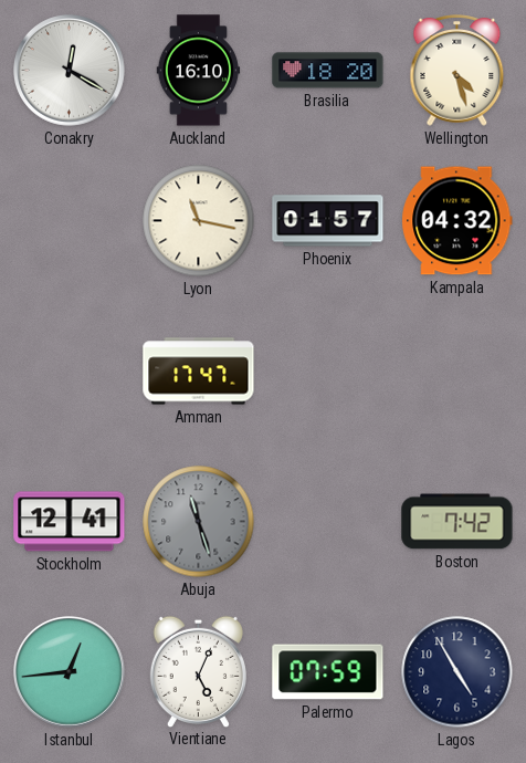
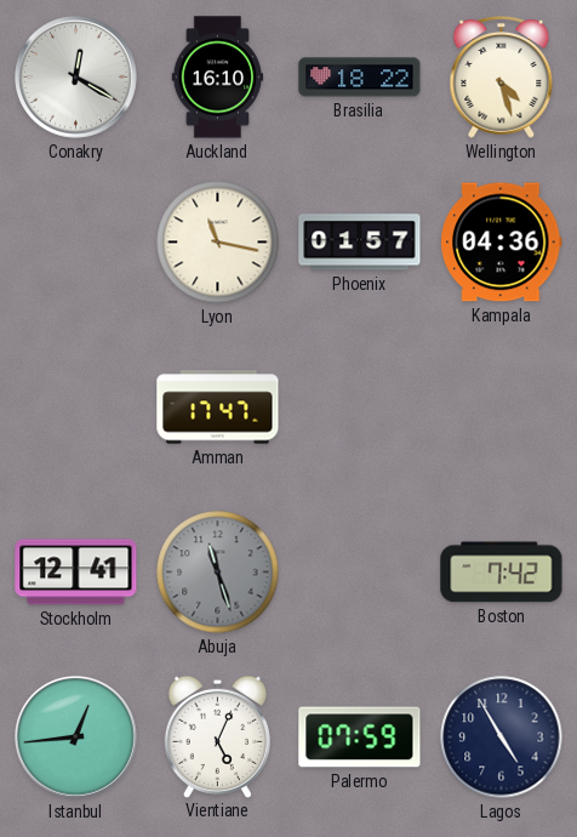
Brasilia: 18:20 -> 18:22 (360, 78)
Kampala: 04:32 -> 04:36 (502, 243)
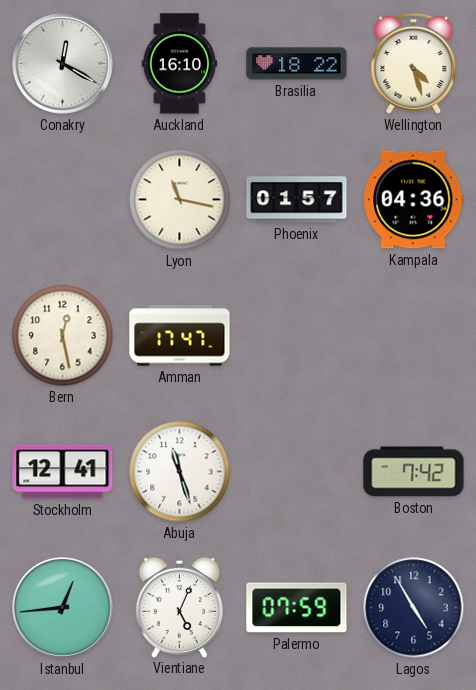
Bern: none -> 12:28 (63, 336)
Abuja dial: grey -> white (180, 472)
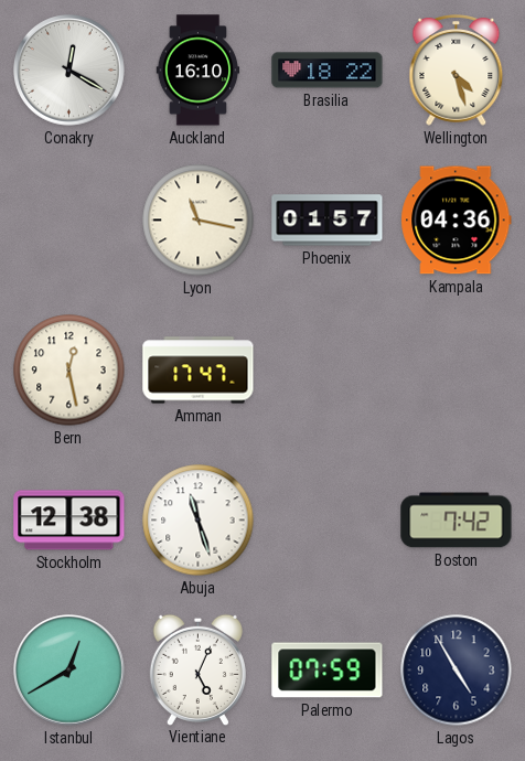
Stockholm: 12:41 -> 12:38 (69, 521)
Istanbul: 12:44 -> 12:40 (69, 671)
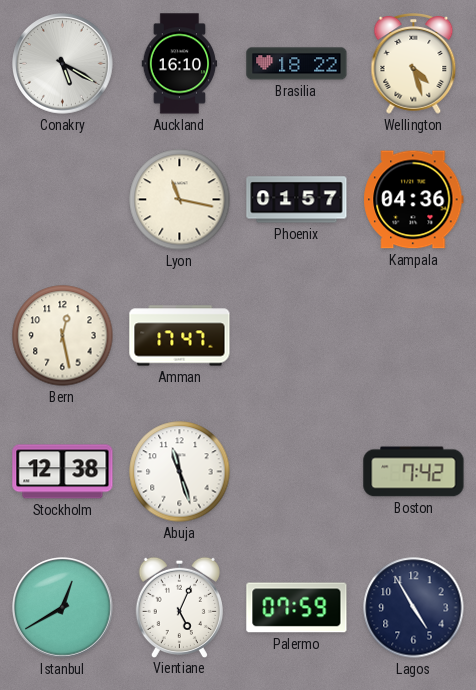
Conakry: 12:20 -> 5:20 (63, 64)
